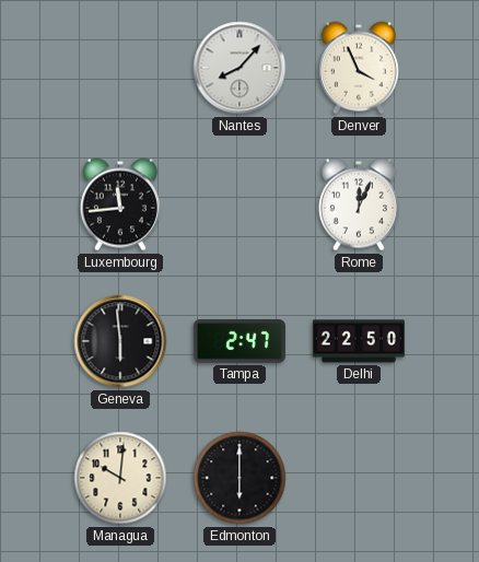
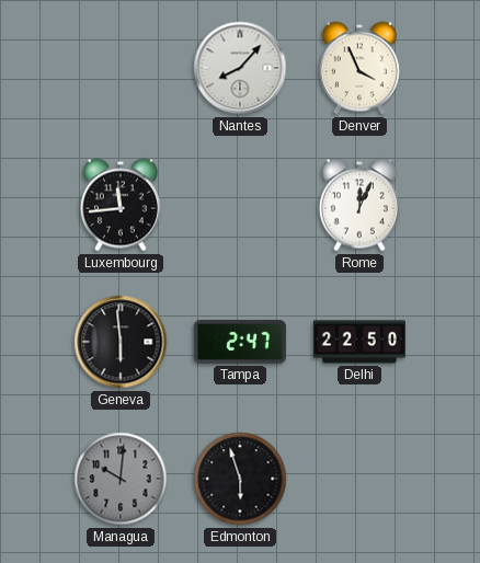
Managua dial: cream -> grey (121, 479)
Edmonton: 6:00 -> 5:57 (240, 479)
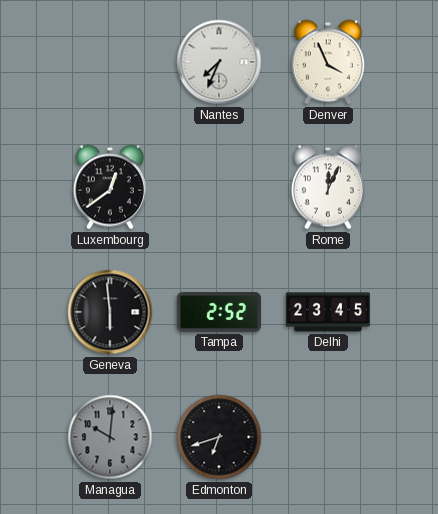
Nantes: 8:07 -> 7:34 (219, 62)
Luxembourg: 11:44 -> 12:39 (110, 187)
Tampa: 2:47 -> 2:52 (219, 312)
Delhi: 22:50 -> 23:45 (328, 312)
Edmonton: 5:57 -> 6:42 (219, 437)
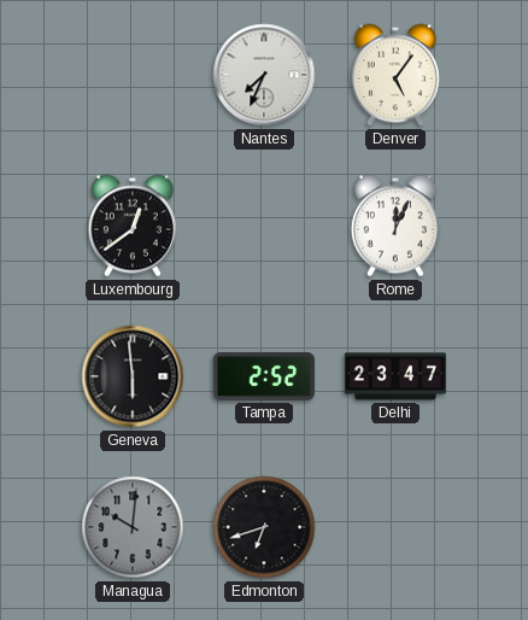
Denver: 3:56 -> 5:06 (395, 75)
Delhi: 23:45 -> 23:47 (395, 376)
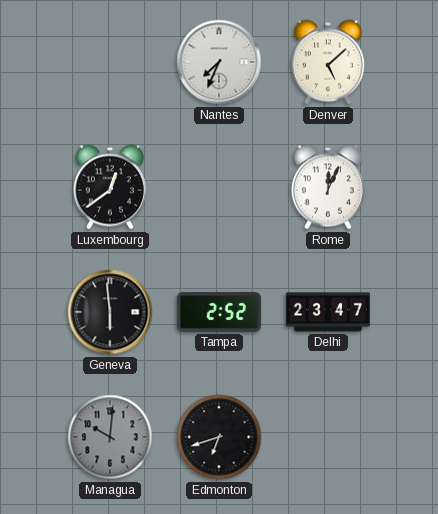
Denver: 5:06 -> 5:08 (328, 62)
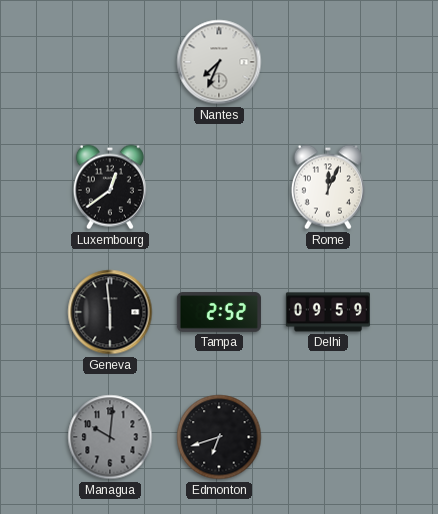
Denver: 5:08 -> none (328, 62)
Delhi: 23:47 -> 09:59 (328, 312)
